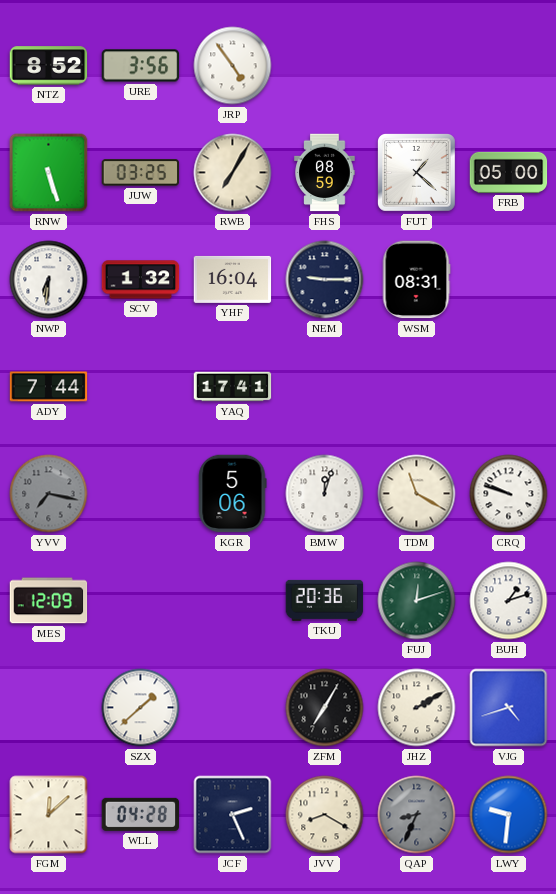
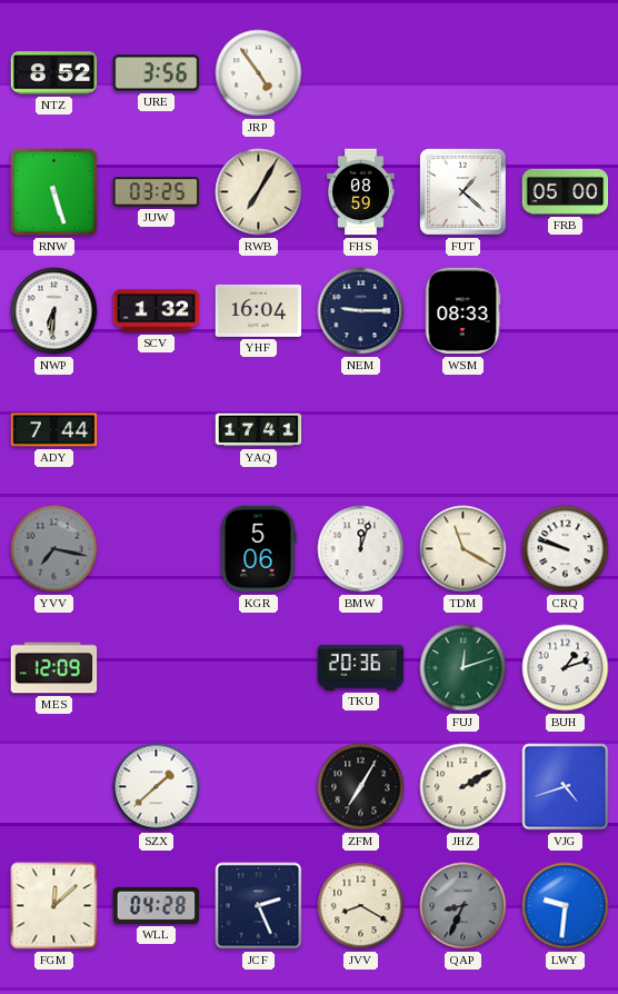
WSM: 08:31 -> 08:33 (462, 311)
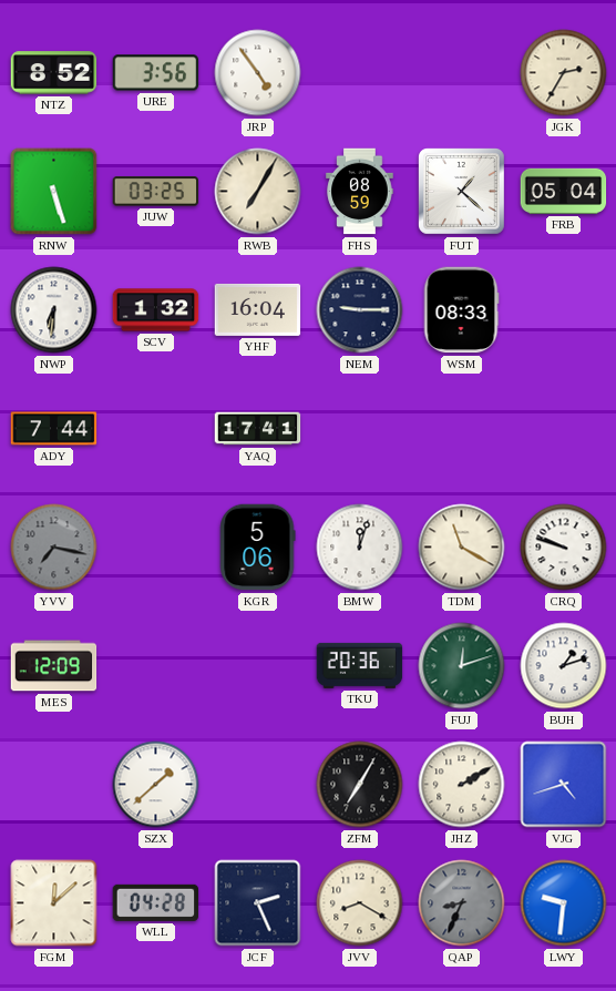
JGK: none -> 2:35 (564, 73)
FRB: 05:00 -> 05:04 (564, 191)
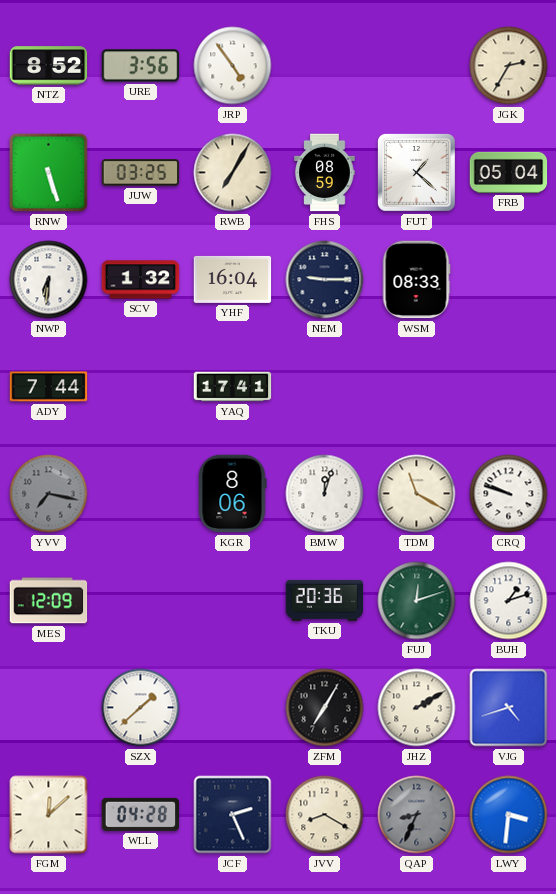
KGR: 5:06 -> 8:06 (233, 494)
LWY: 9:31 -> 3:31 (509, 815)
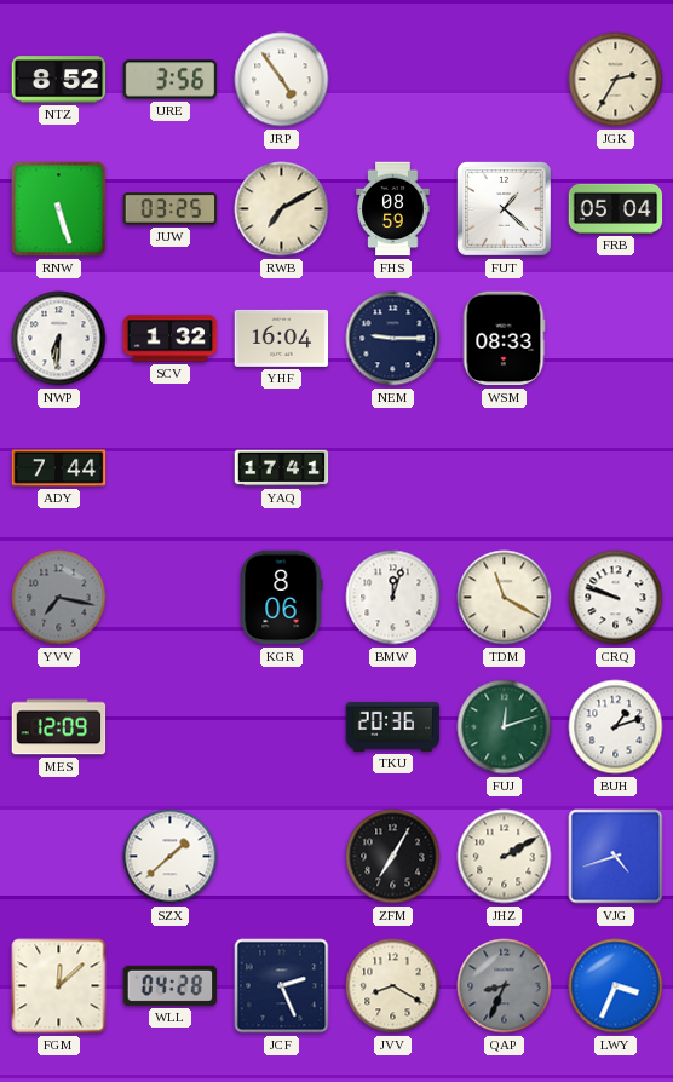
RWB: 7:05 -> 7:10 (282, 209)
LWY: 3:31 -> 3:34 (616, 986)
